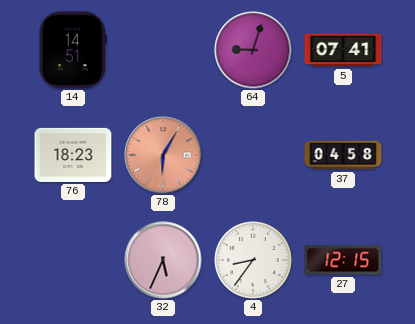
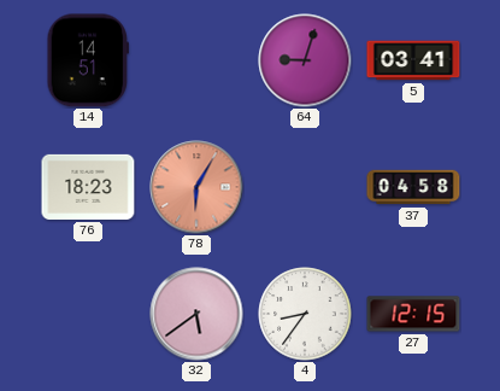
5: 07:41 -> 03:41 (413, 60)
32: 5:34 -> 5:39 (196, 314)
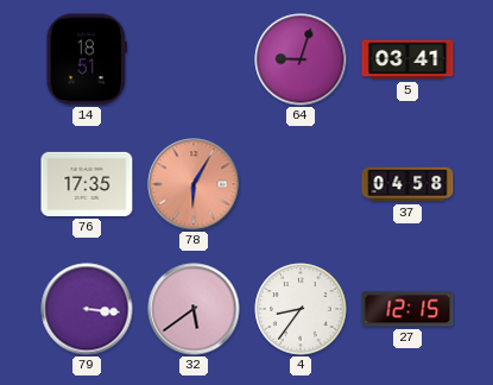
14: 14:51 -> 18:51 (86, 59)
76: 18:23 -> 17:35 (87, 184)
79: none -> 3:16 (87, 309)
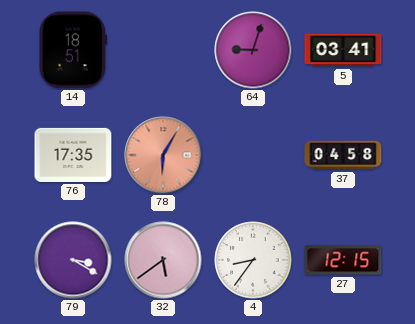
79: 3:16 -> 3:20 (73, 260)
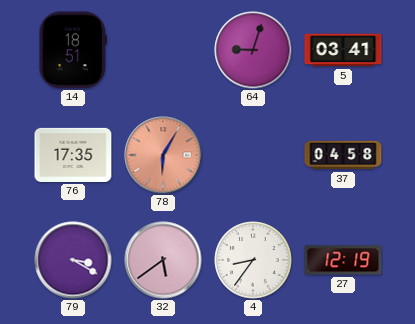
27: 12:15 -> 12:19 (343, 260)
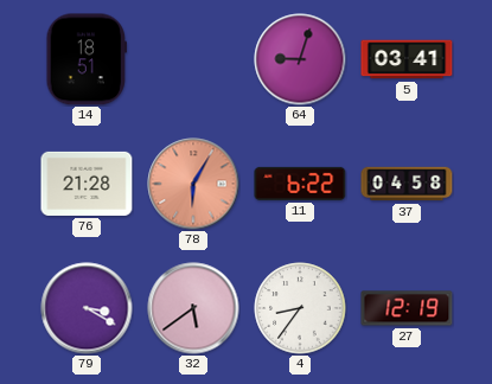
76: 17:35 -> 21:28 (87, 184)
11: none -> 6:22 (300, 184)
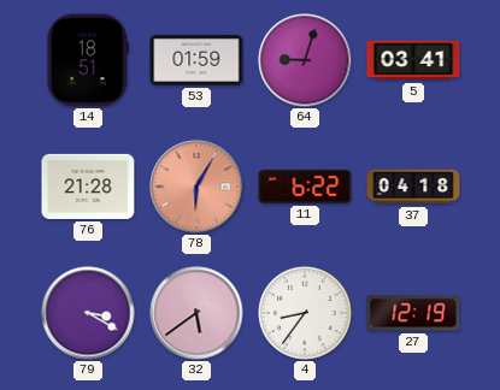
53: none -> 01:59 (196, 60)
37: 04:58 -> 04:18 (413, 187)
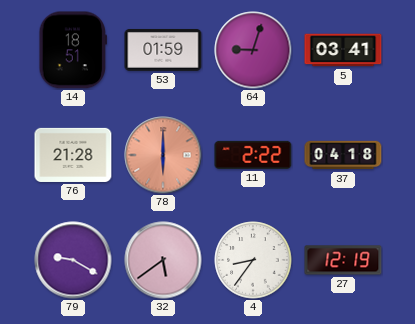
78: 6:05 -> 6:00 (163, 155)
11: 6:22 -> 2:22 (253, 155)
79: 3:20 -> 9:20 (73, 260)
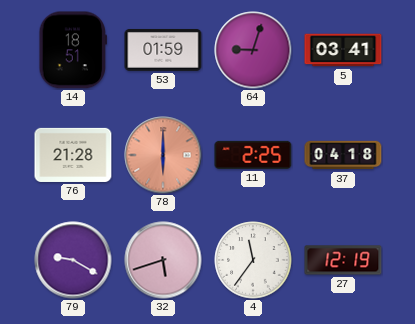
11: 2:22 -> 2:25 (253, 155)
32: 5:39 -> 5:42 (163, 260)
4: 8:36 -> 11:36 (253, 260)
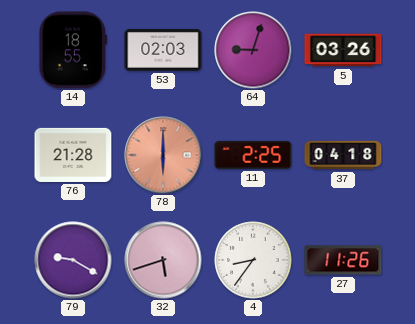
14: 18:51 -> 18:55 (72, 50)
53: 01:59 -> 02:03 (163, 50)
5: 03:41 -> 03:26 (343, 50)
4: 11:36 -> 8:36 (253, 260)
27: 12:19 -> 11:26 (343, 260)
